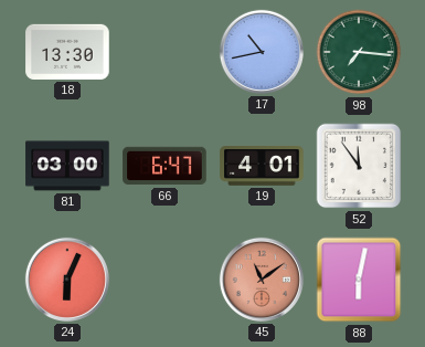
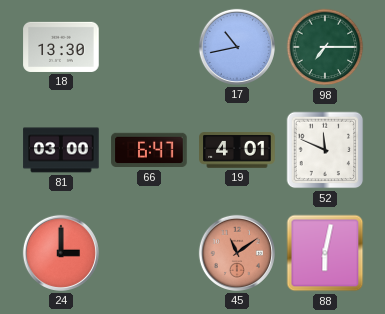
98: 7:16 -> 7:15 (325, 47)
52: 11:54 -> 11:49 (325, 150)
24: 6:04 -> 3:00 (61, 253)
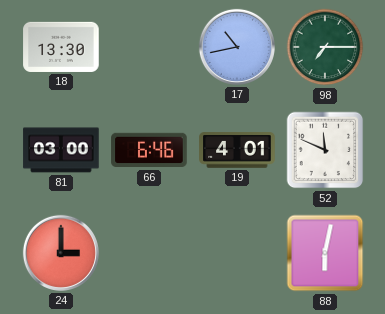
66: 6:47 -> 6:46 (149, 150)
45: 11:09 -> none (237, 253)
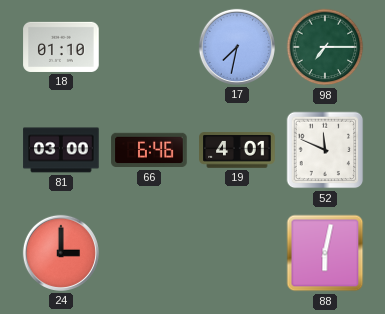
18: 13:30 -> 01:10 (61, 47)
17: 10:43 -> 7:32 (237, 47)
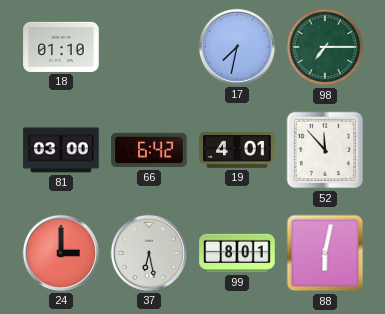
66: 6:46 -> 6:42 (149, 150)
52: 11:49 -> 11:53 (325, 150)
37: none -> 6:28 (149, 253)
99: none -> 8:01 (237, 253)
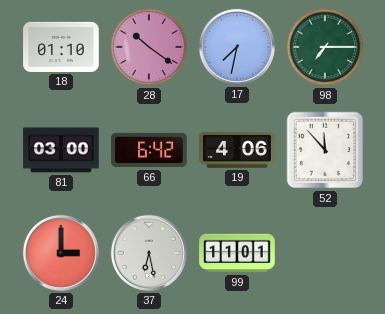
28: none -> 10:21 (149, 47)
19: 4:01 -> 4:06 (237, 150)
99: 8:01 -> 11:01 (237, 253)
88: 6:02 -> none (325, 253)
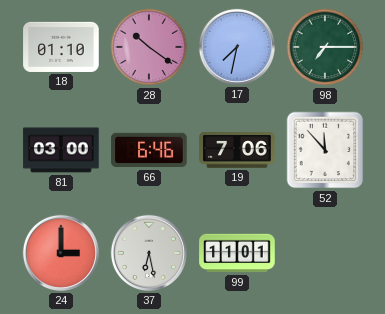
66: 6:42 -> 6:46 (149, 150)
19: 4:06 -> 7:06 (237, 150)
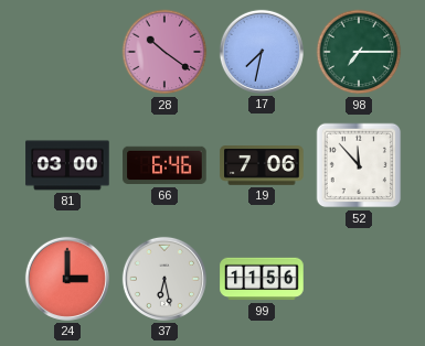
18: 01:10 -> none (61, 47)
99: 11:01 -> 11:56 (262, 279)
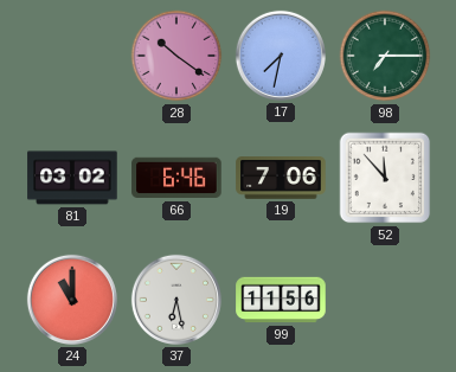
81: 03:00 -> 03:02 (72, 178)
24: 3:00 -> 11:00 (72, 300)
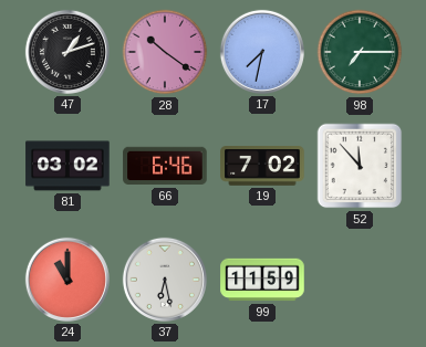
47: none -> 1:12 (67, 52)
19: 7:06 -> 7:02 (262, 166)
99: 11:56 -> 11:59 (262, 280)
